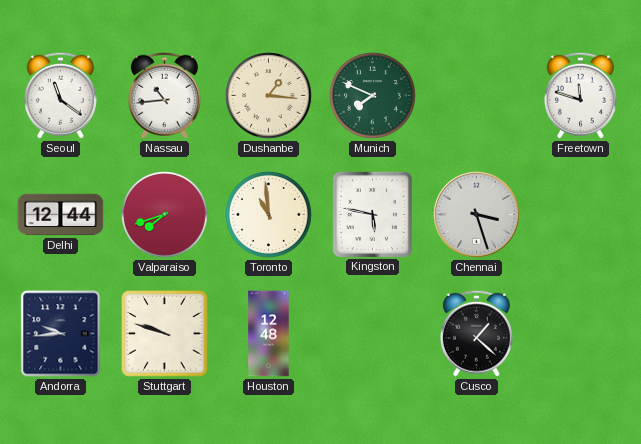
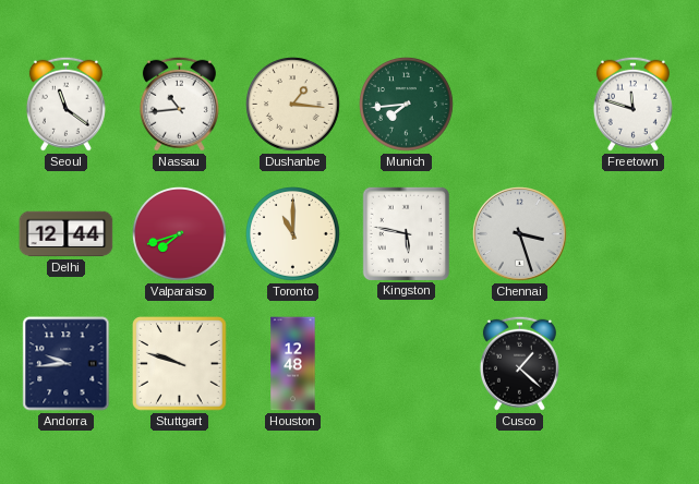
Munich: 7:49 -> 7:44 (407, 105)
Toronto: 10:59 -> 11:00 (293, 234)
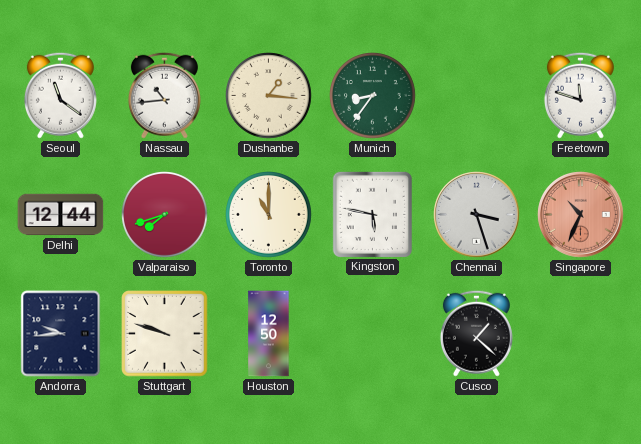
Munich: 7:44 -> 8:36 (373, 96)
Singapore: none -> 10:34 (581, 215)
Houston: 12:48 -> 12:50 (269, 334)
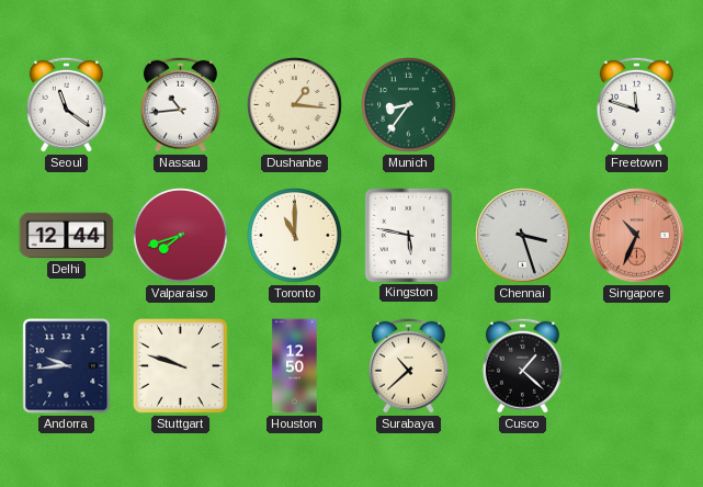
Surabaya: none -> 10:38 (408, 365)
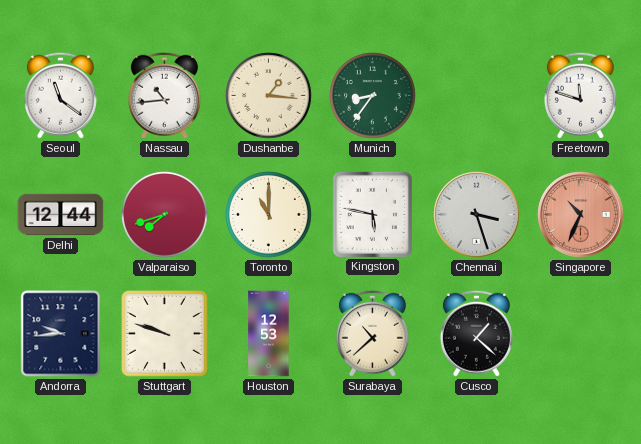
Houston: 12:50 -> 12:53 (269, 334)
